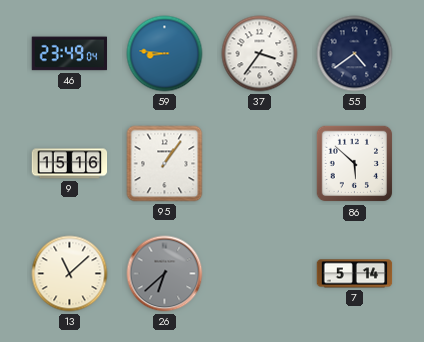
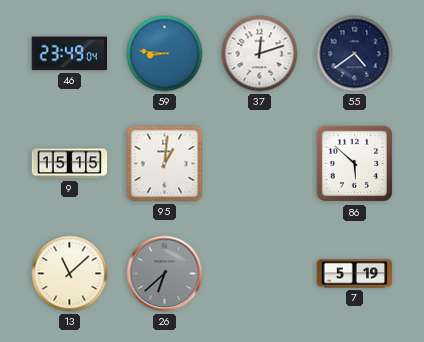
37: 3:36 -> 12:12 (260, 54)
9: 15:16 -> 15:15 (70, 164)
95: 1:06 -> 1:01 (165, 164)
7: 5:14 -> 5:19 (355, 274)
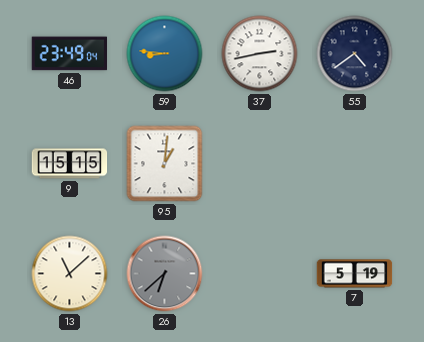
37: 12:12 -> 2:43 (260, 54)
86: 5:52 -> none (355, 164)
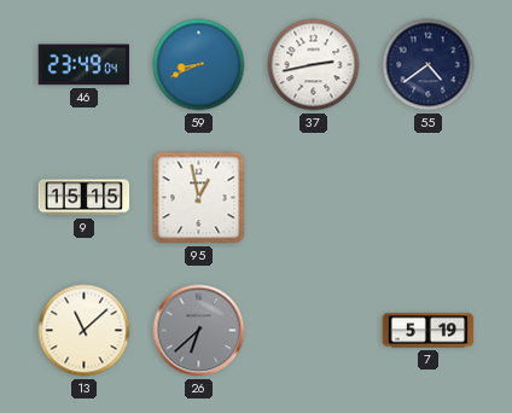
59: 8:46 -> 8:41 (199, 65)
95: 1:01 -> 12:58 (199, 198)
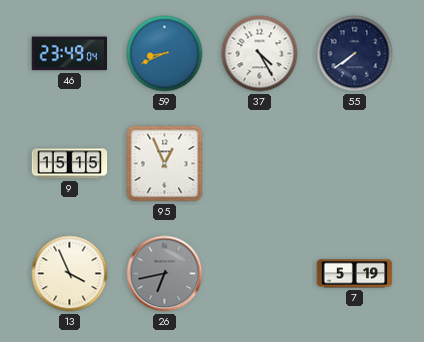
37: 2:43 -> 4:25 (260, 54)
55: 4:39 -> 7:39 (355, 54)
95: 12:58 -> 12:56 (165, 164)
13: 11:08 -> 3:56 (70, 274)
26: 6:38 -> 6:43 (165, 274)
